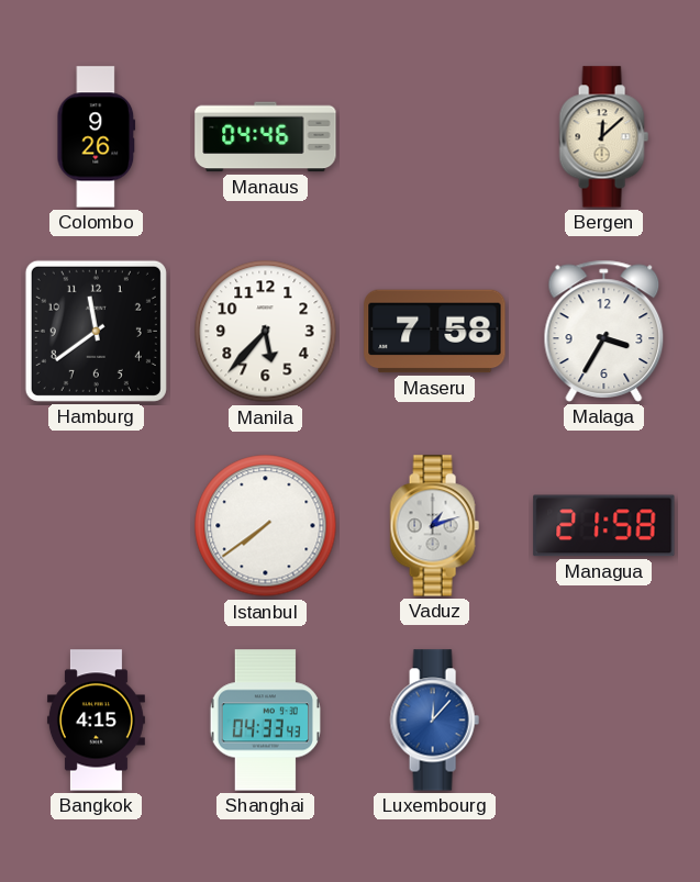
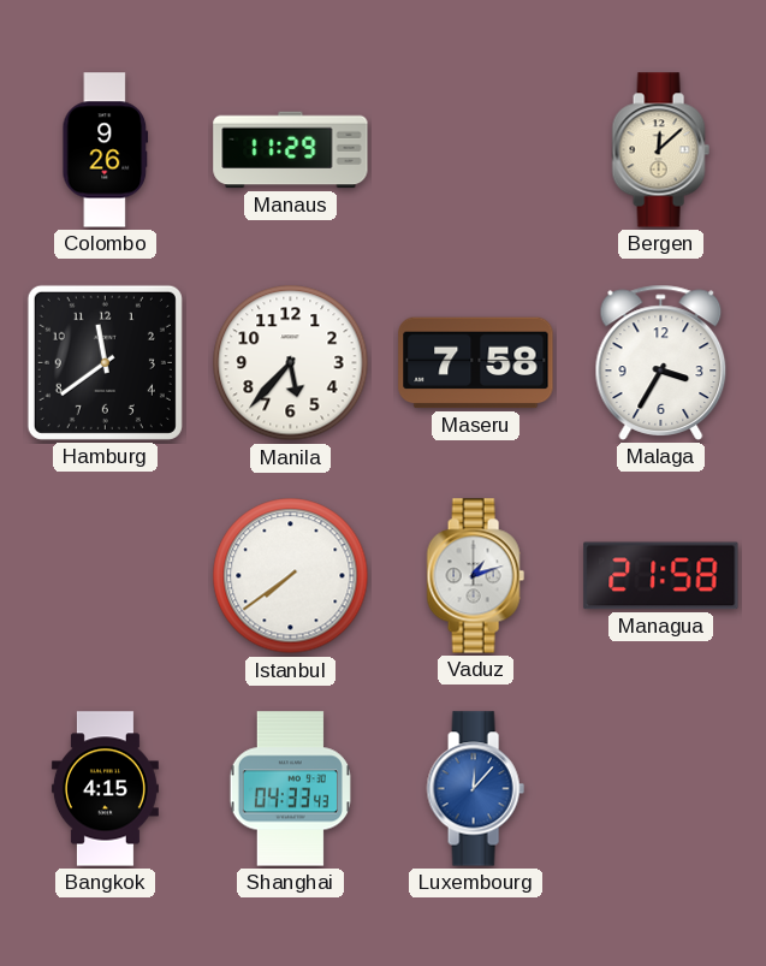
Manaus: 04:46 -> 11:29 (291, 150)
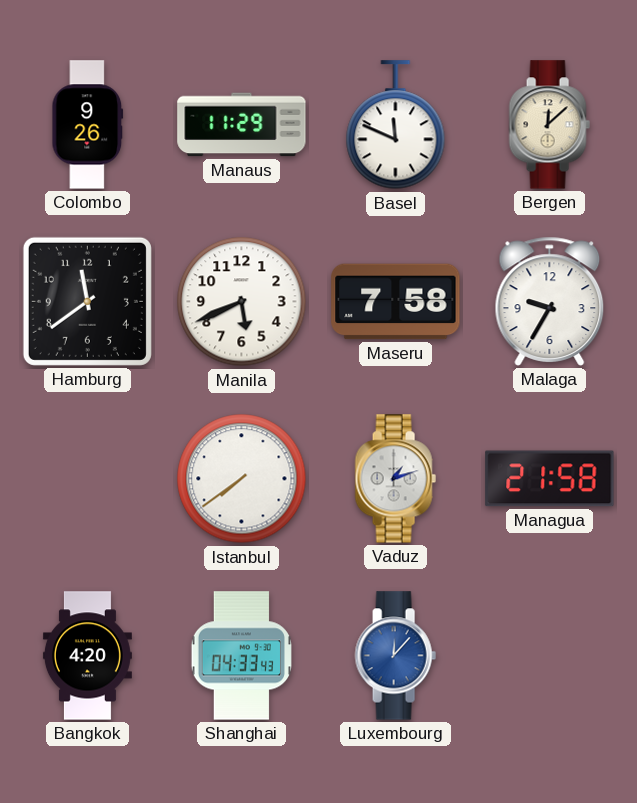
Basel: none -> 11:49 (396, 125)
Manila: 5:37 -> 5:41 (242, 302)
Malaga: 3:35 -> 9:35 (550, 301)
Bangkok: 4:15 -> 4:20 (87, 656)
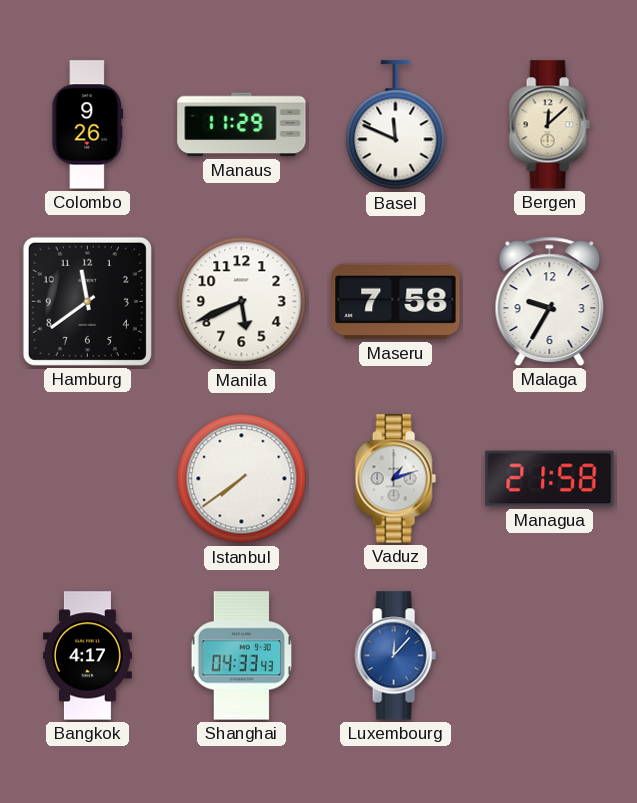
Bangkok: 4:20 -> 4:17 (87, 656)
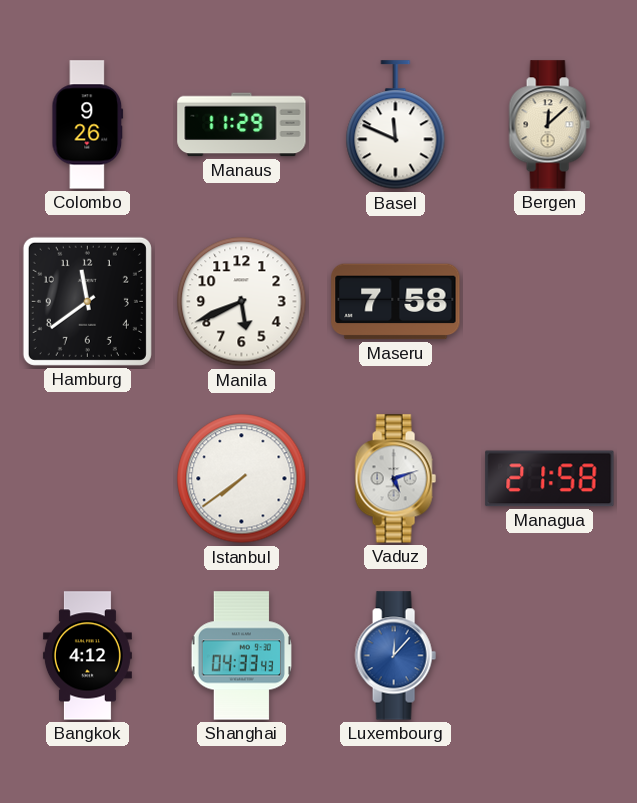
Malaga: 9:35 -> none (550, 301)
Vaduz: 1:12 -> 5:12 (395, 479)
Bangkok: 4:17 -> 4:12 (87, 656)
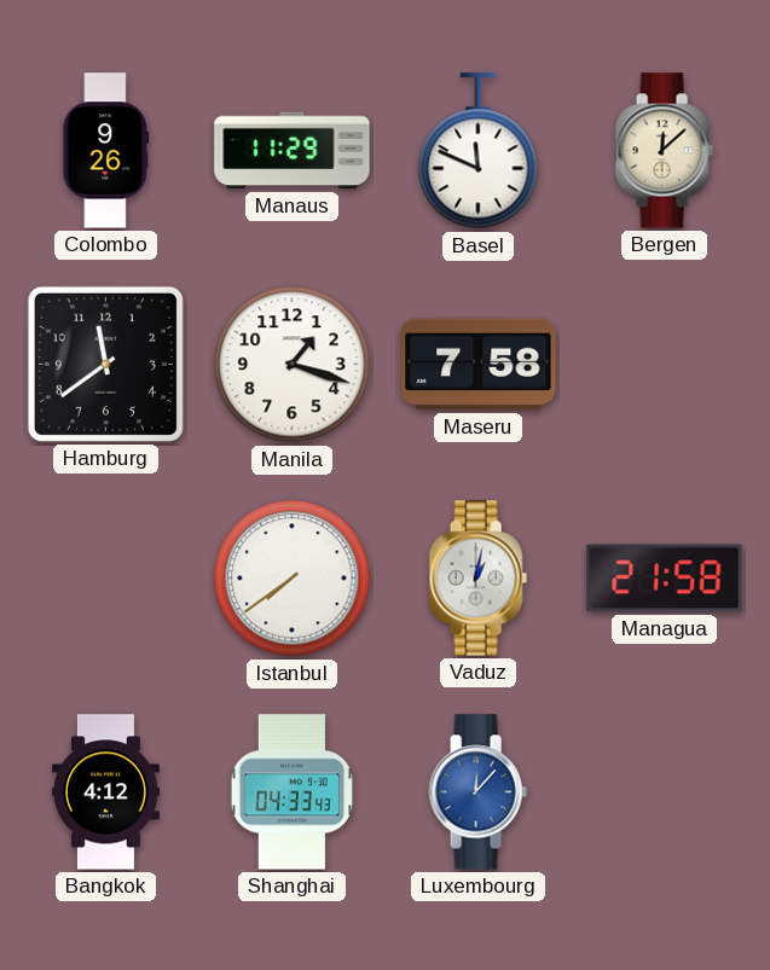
Manila: 5:41 -> 1:18 (293, 365)
Vaduz: 5:12 -> 1:02 (477, 579)
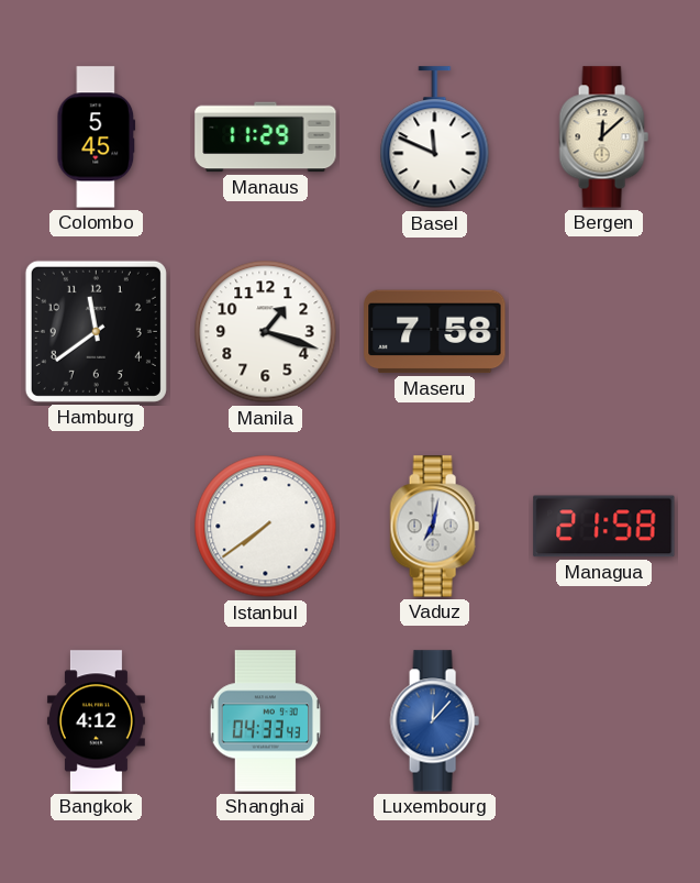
Colombo: 9:26 -> 5:45 (97, 137)
Vaduz: 1:02 -> 7:02 (434, 527)
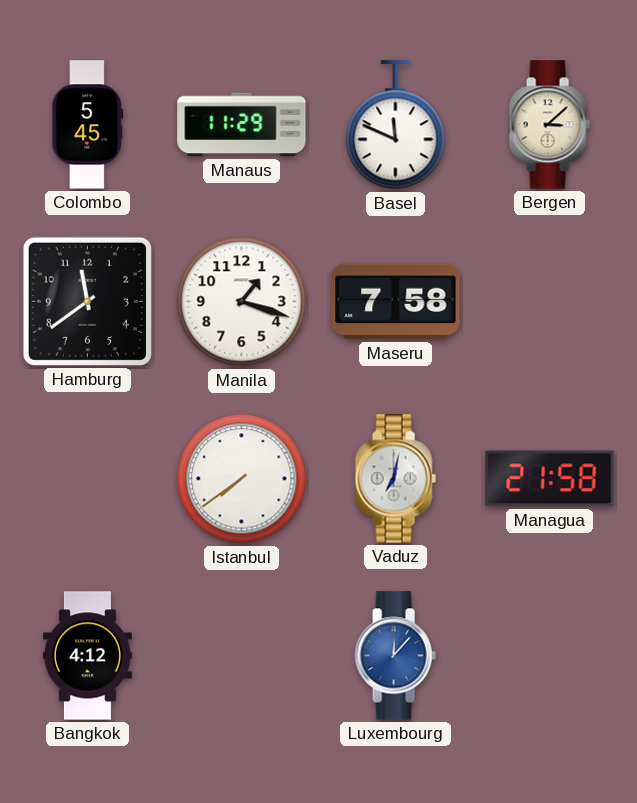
Bergen: 12:08 -> 3:08 (549, 125)
Shanghai: 04:33 -> none (265, 721)
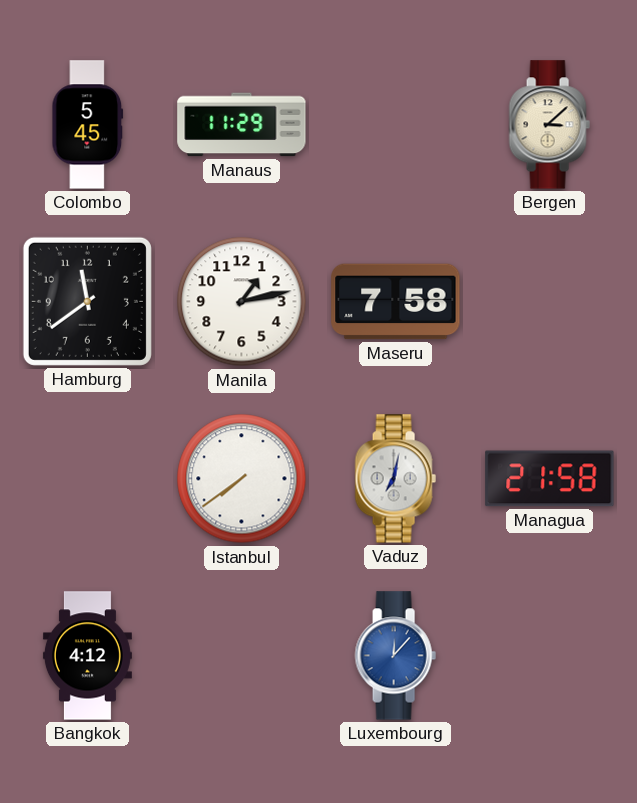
Basel: 11:49 -> none (396, 125)
Manila: 1:18 -> 1:13 (242, 302)
